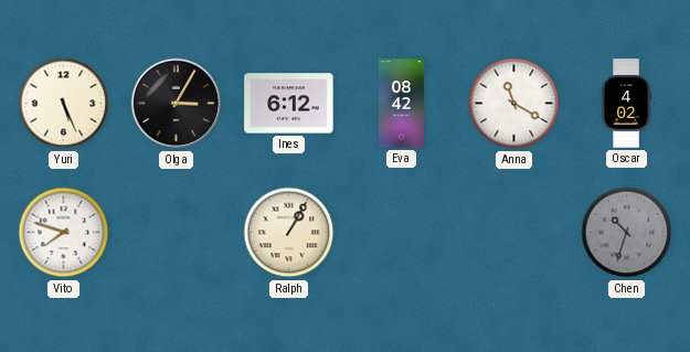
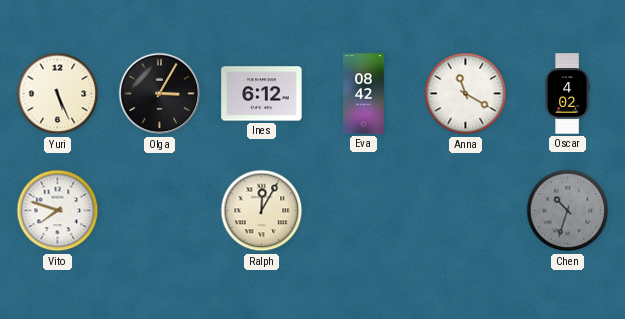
Ralph: 1:05 -> 12:05 (262, 211)
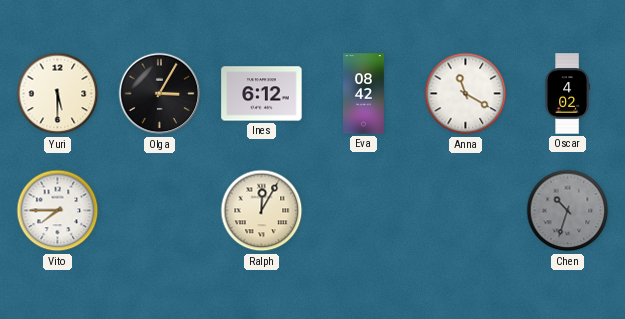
Yuri: 5:26 -> 5:30 (58, 94)
Vito: 7:48 -> 7:45 (58, 211)
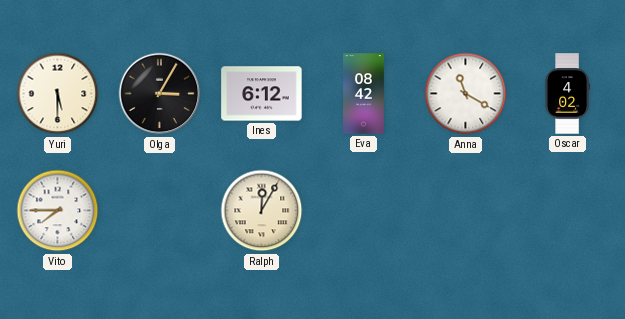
Chen: 10:33 -> none (568, 211)
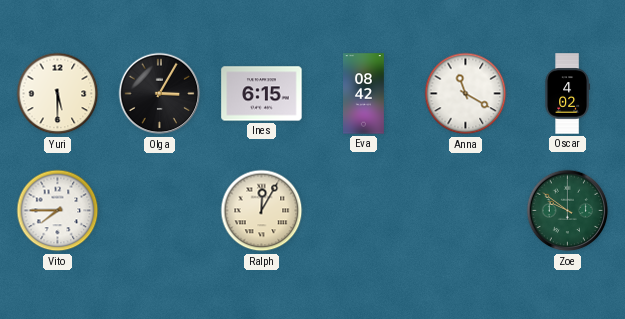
Ines: 6:12 -> 6:15 (262, 94)
Zoe: none -> 9:51 (568, 211)
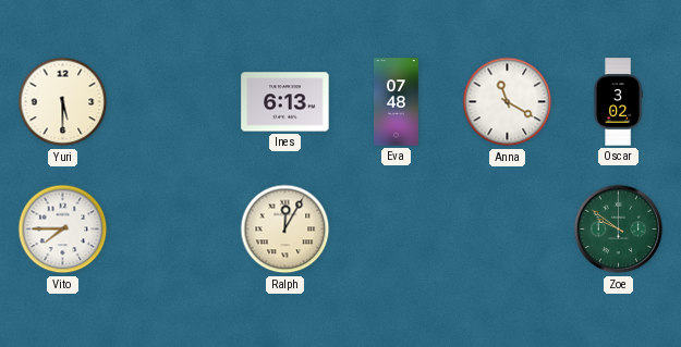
Olga: 3:05 -> none (160, 94)
Ines: 6:15 -> 6:13 (285, 102)
Eva: 08:42 -> 07:48 (397, 102)
Oscar: 4:02 -> 3:02 (619, 102)
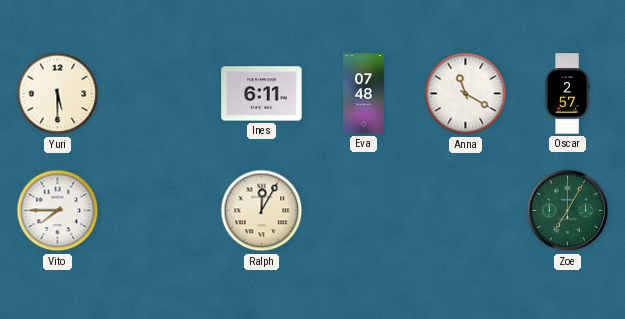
Ines: 6:13 -> 6:11 (262, 94)
Oscar: 3:02 -> 2:57 (568, 94)
Zoe: 9:51 -> 7:05 (568, 211)
